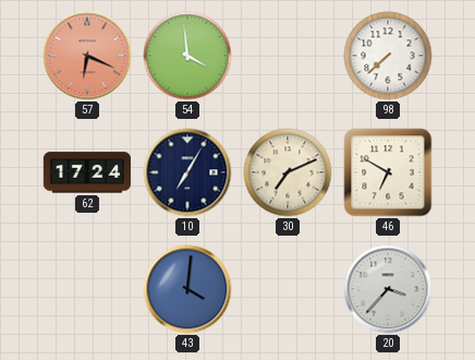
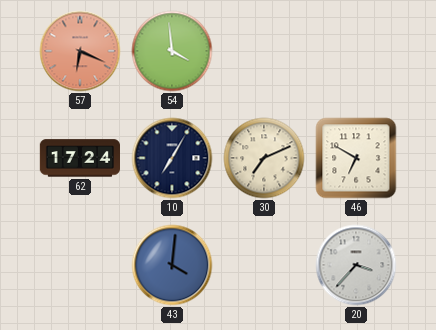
98: 7:38 -> none (388, 56)
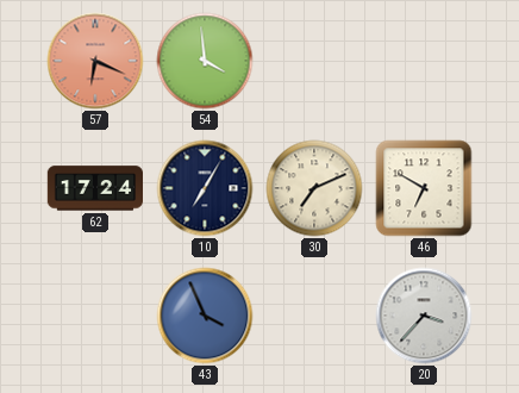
43: 4:01 -> 3:56 (205, 316)
